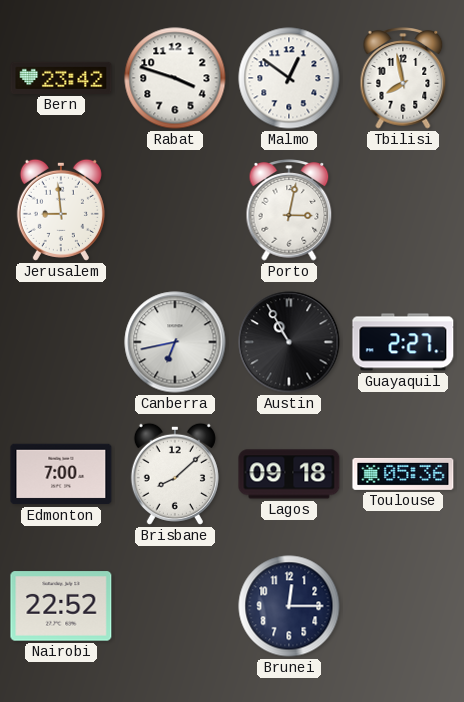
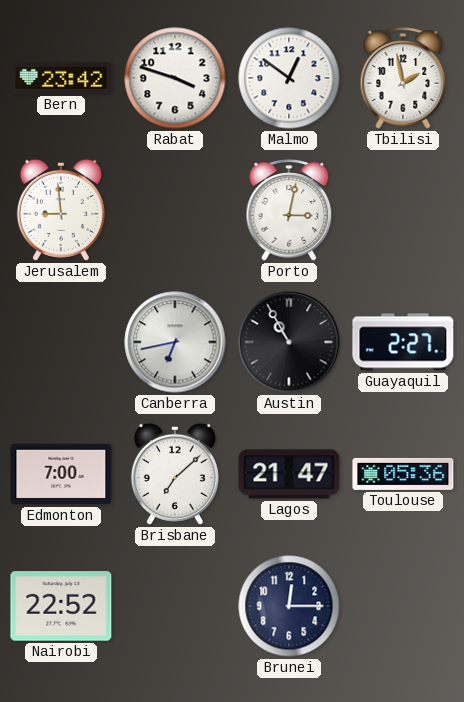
Tbilisi: 7:58 -> 1:58 (403, 78)
Brisbane: 8:08 -> 7:08 (175, 474)
Lagos: 09:18 -> 21:47 (289, 474)
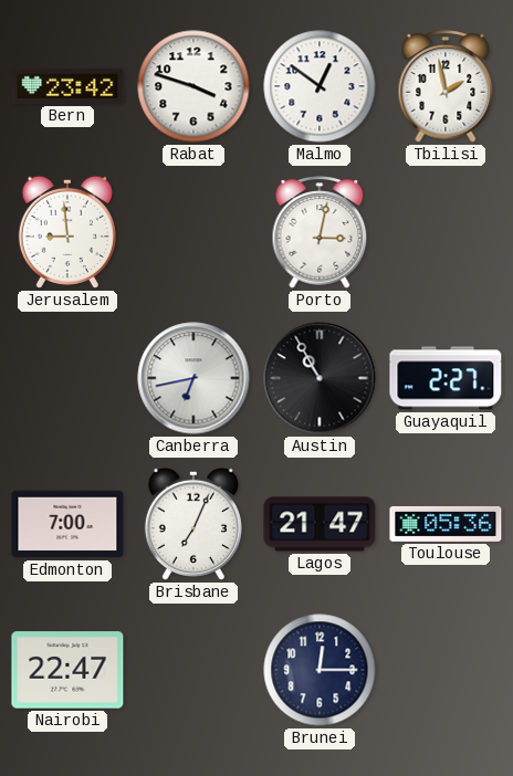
Brisbane: 7:08 -> 7:04 (193, 524)
Nairobi: 22:52 -> 22:47 (67, 670)
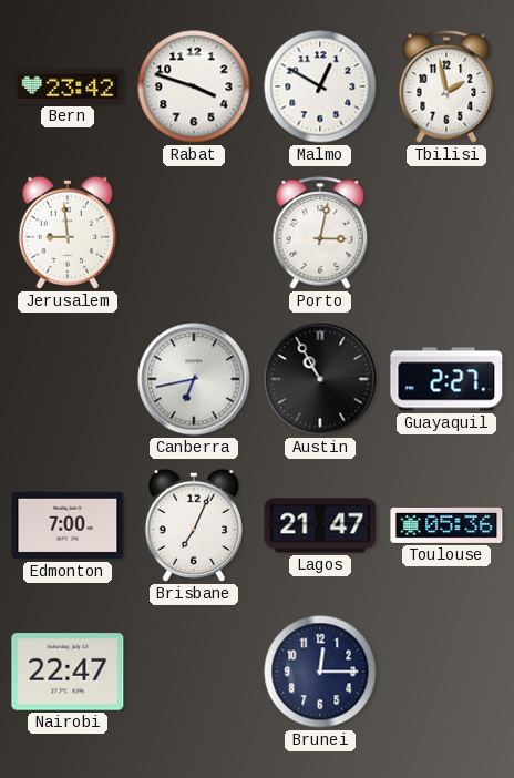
Malmo: 12:51 -> 12:50 (320, 86)
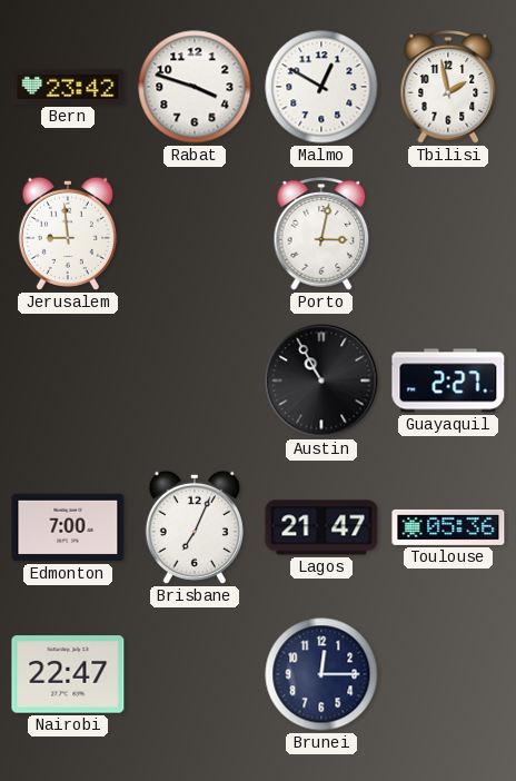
Canberra: 6:43 -> none (194, 379)
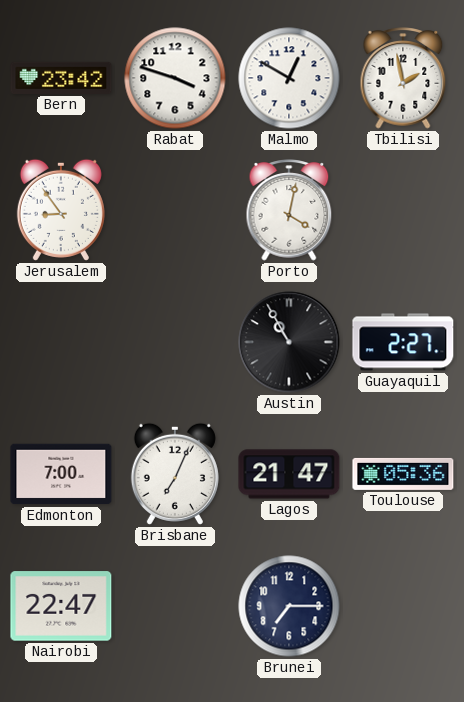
Jerusalem: 8:59 -> 8:54 (61, 210)
Porto: 3:02 -> 4:02 (289, 210)
Brunei: 12:15 -> 7:15 (289, 606)
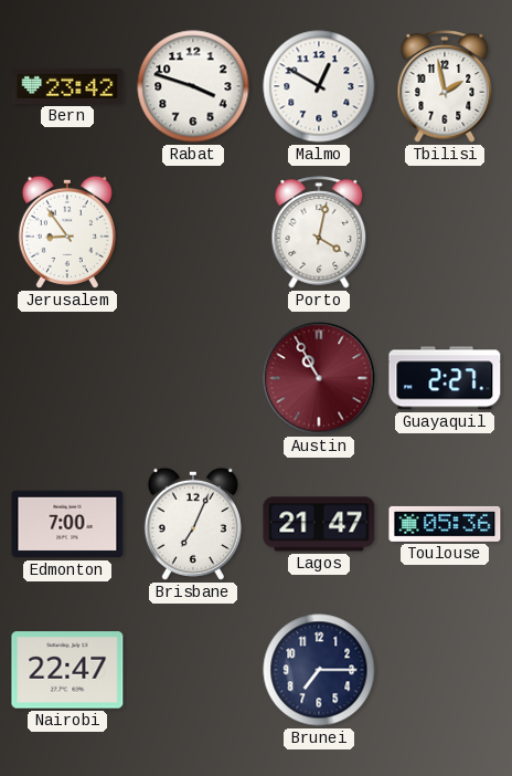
Austin dial: black -> burgundy (319, 378)
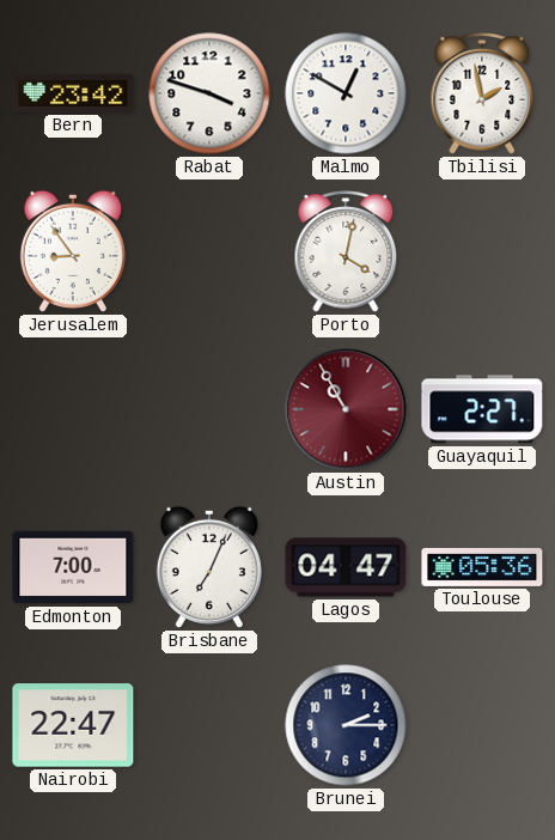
Lagos: 21:47 -> 04:47 (346, 567)
Brunei: 7:15 -> 2:15 (346, 725)
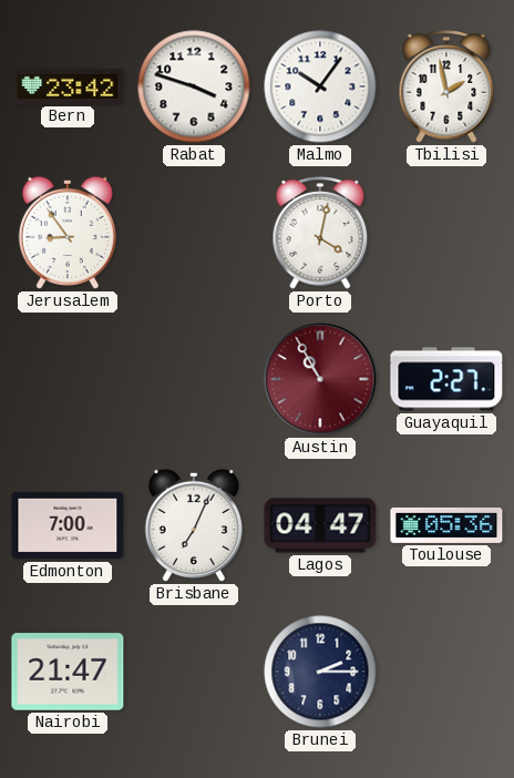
Malmo: 12:50 -> 10:06 (320, 86)
Nairobi: 22:47 -> 21:47 (68, 672)
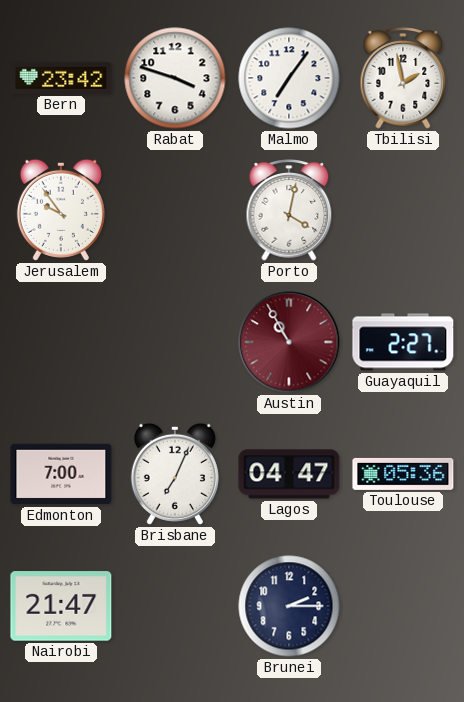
Malmo: 10:06 -> 7:06 (289, 78)
Jerusalem: 8:54 -> 9:54 (61, 210)
